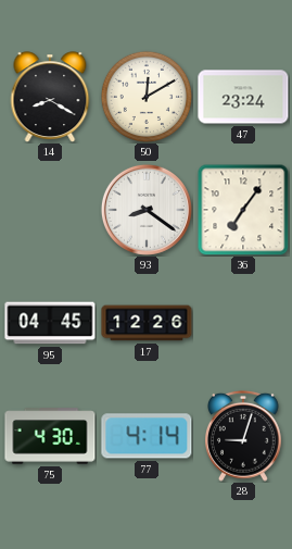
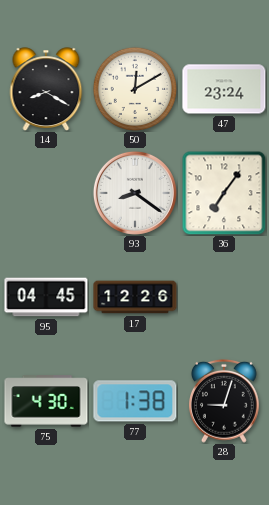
77: 4:14 -> 1:38 (135, 401)
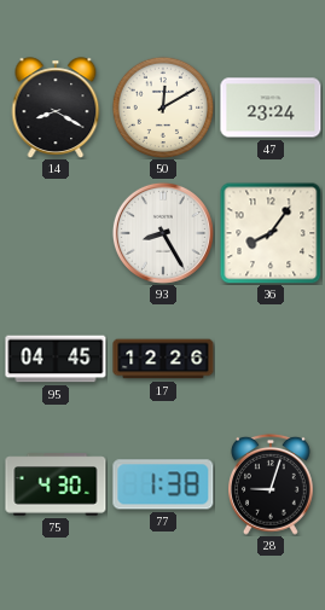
93: 8:21 -> 8:25 (163, 233)
36: 7:06 -> 8:06 (271, 233)
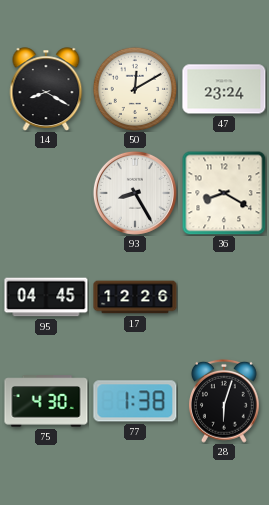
36: 8:06 -> 8:20 (224, 193)
28: 9:03 -> 6:03 (225, 401)
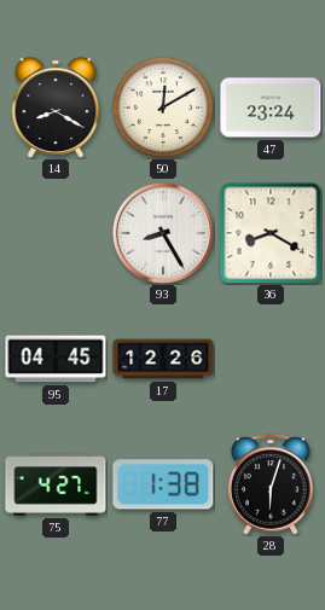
75: 4:30 -> 4:27 (56, 484)
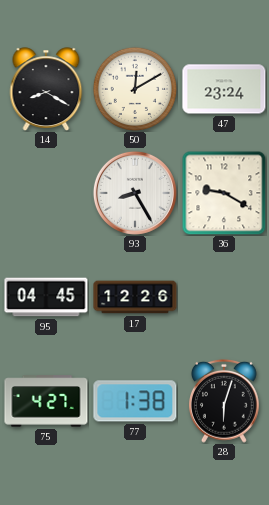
36: 8:20 -> 9:20 (224, 193)
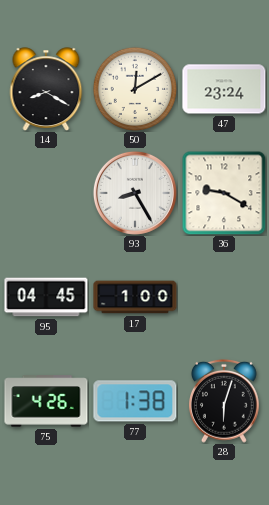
17: 12:26 -> 1:00 (135, 297)
75: 4:27 -> 4:26 (46, 401)
